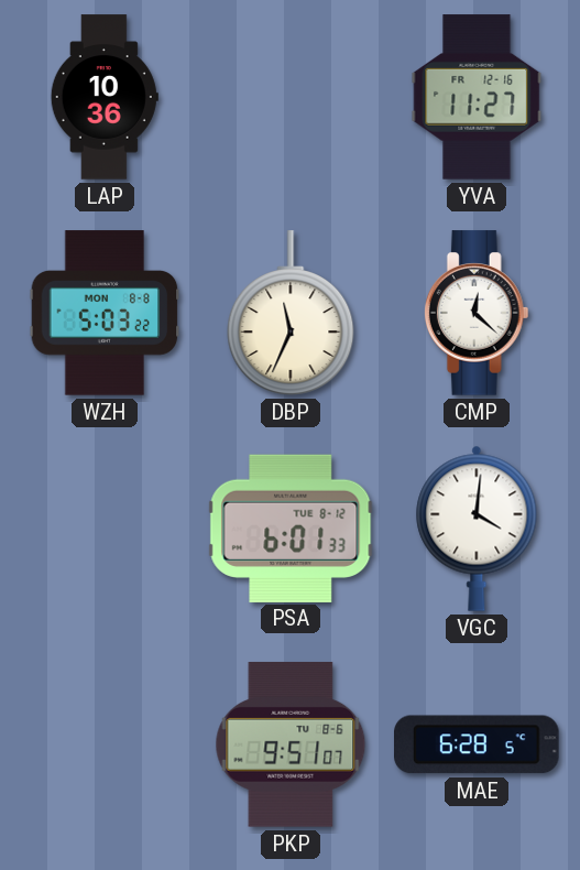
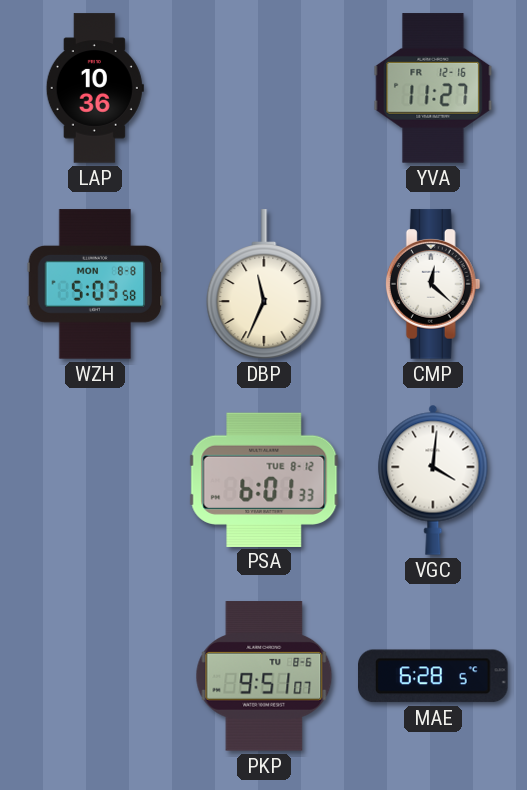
WZH: 5:03:22 -> 5:03:58 (95, 284)
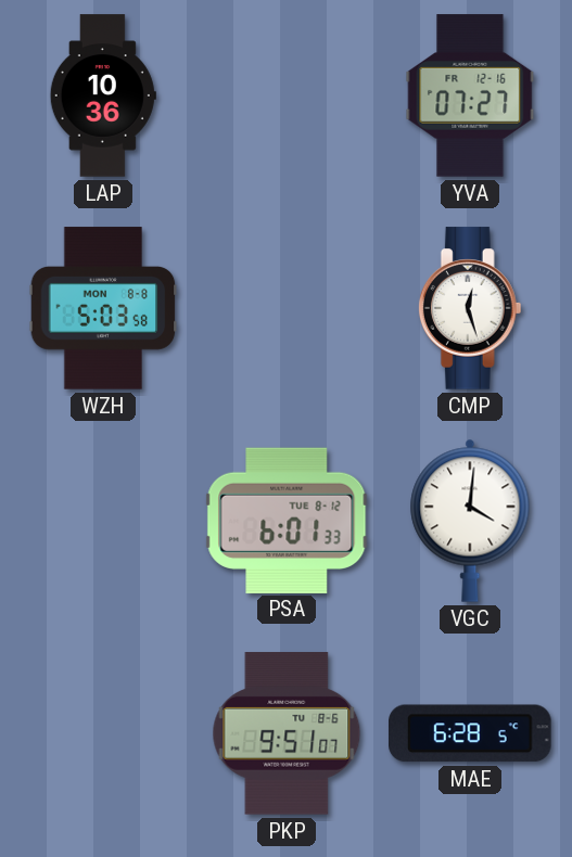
YVA: 11:27 -> 07:27 (470, 95)
DBP: 11:34 -> none (264, 284)
CMP: 12:22 -> 12:27 (470, 308)
